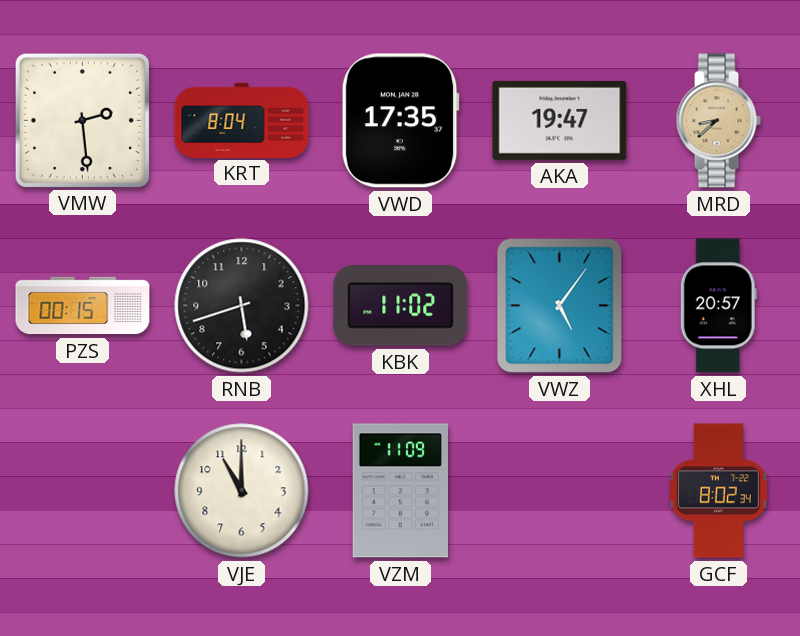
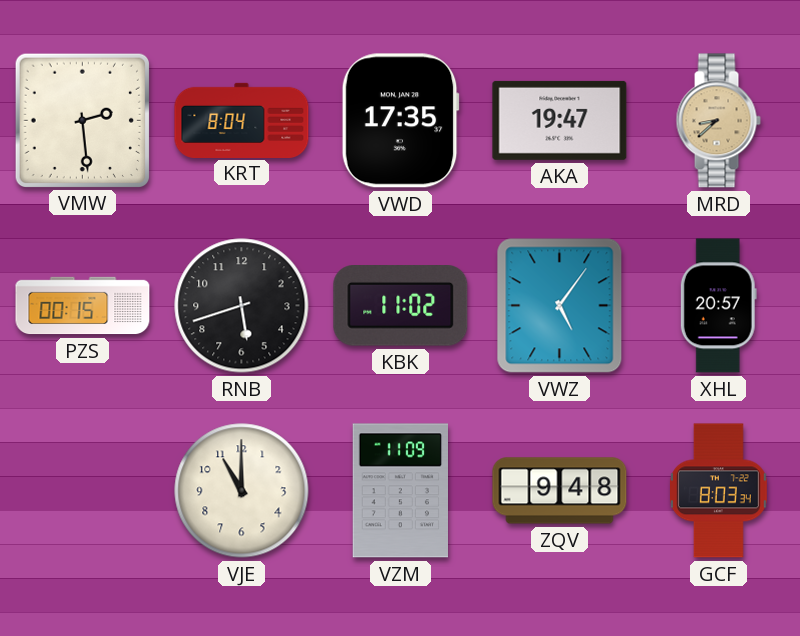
ZQV: none -> 9:48 (560, 491)
GCF: 8:02 -> 8:03 (718, 491)
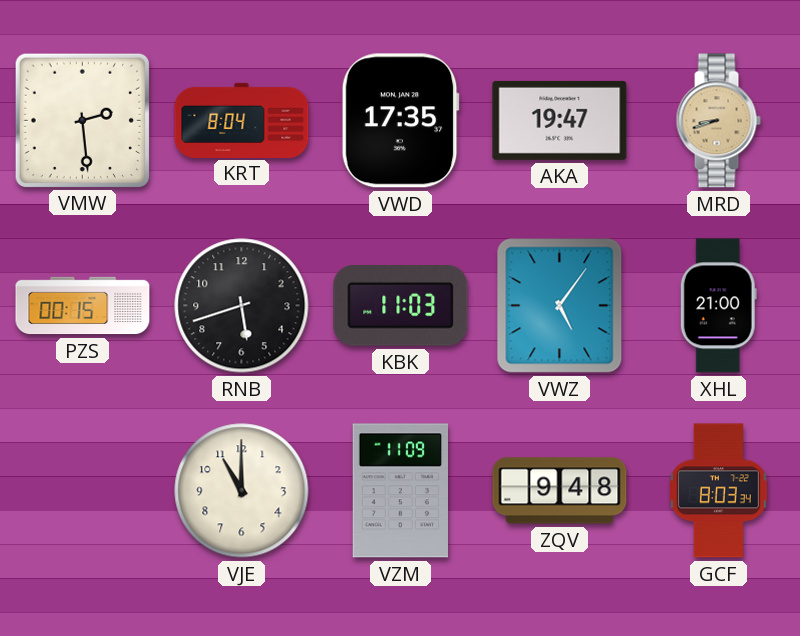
MRD: 8:38 -> 8:42 (718, 121)
KBK: 11:02 -> 11:03 (401, 306)
XHL: 20:57 -> 21:00 (718, 306)
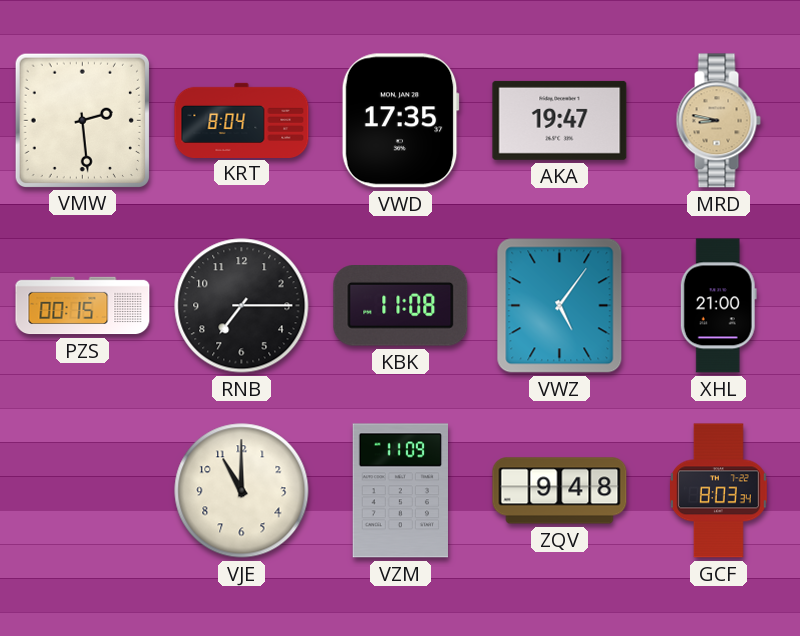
MRD: 8:42 -> 8:47 (718, 121)
RNB: 5:42 -> 7:15 (242, 306)
KBK: 11:03 -> 11:08 (401, 306)
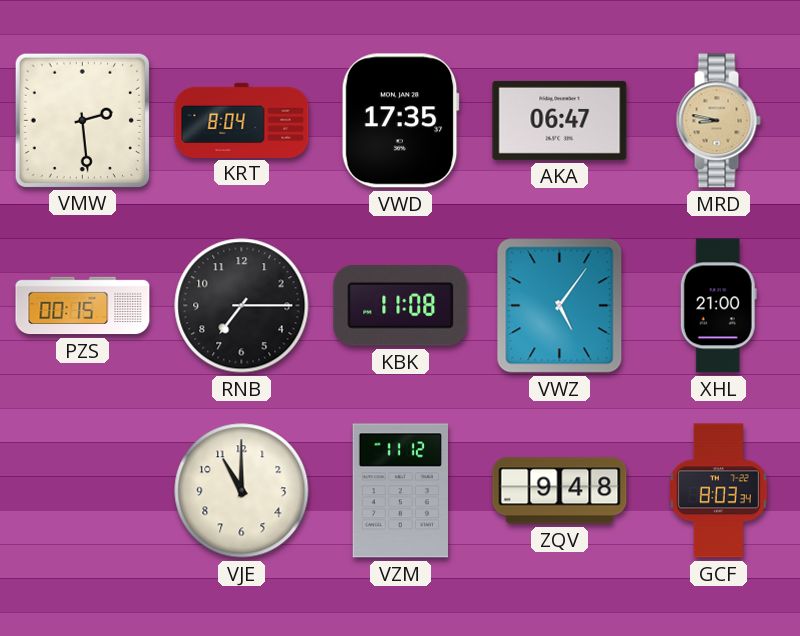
AKA: 19:47 -> 06:47 (560, 120)
VZM: 11:09 -> 11:12 (400, 491)
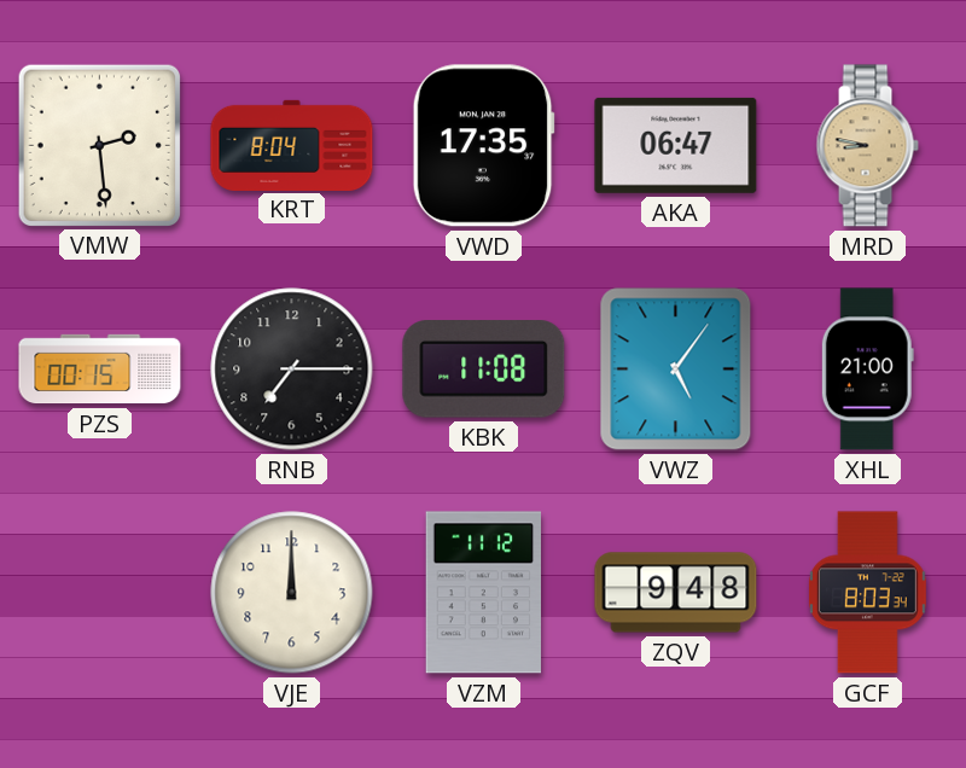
VJE: 11:00 -> 12:00 (292, 593)
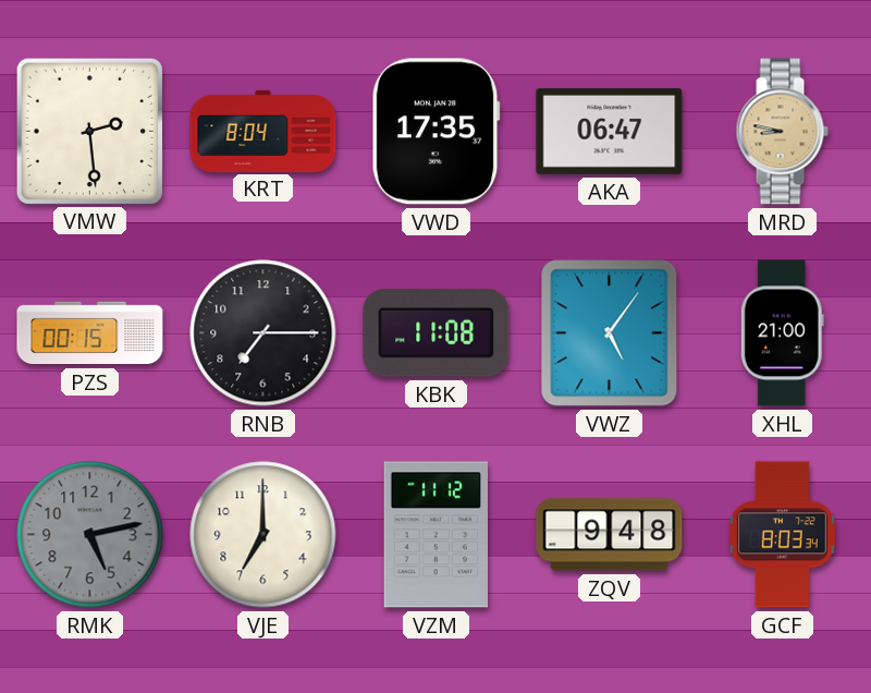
RMK: none -> 5:13 (90, 535)
VJE: 12:00 -> 7:00 (263, 535)
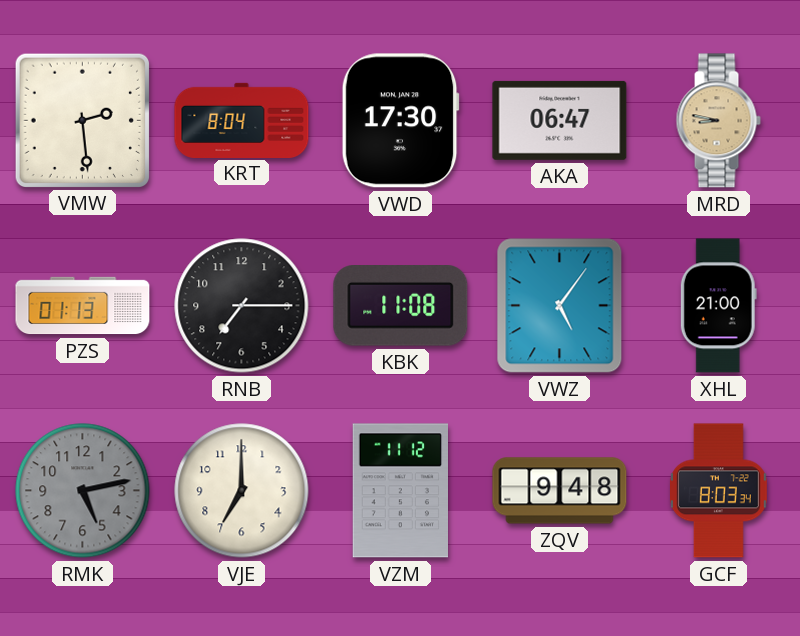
VWD: 17:35 -> 17:30 (400, 121)
PZS: 00:15 -> 01:13 (83, 306)
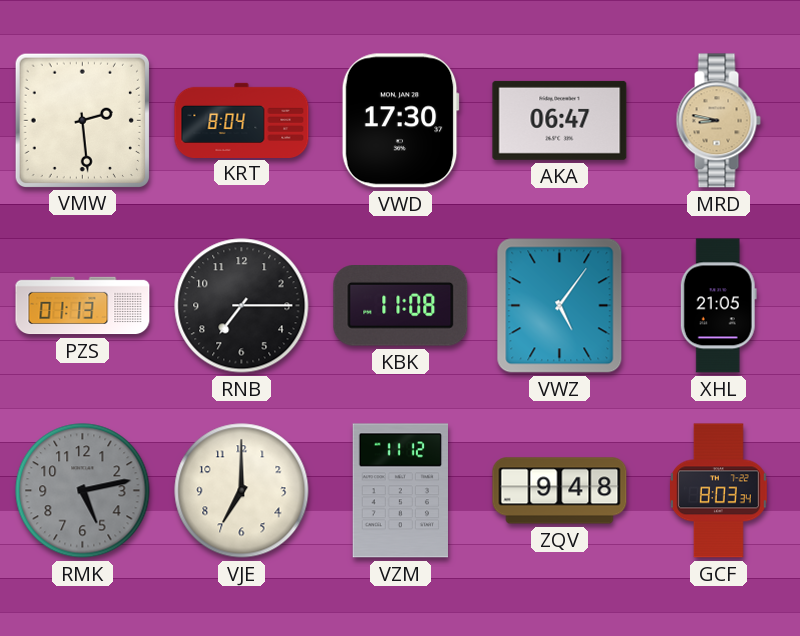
XHL: 21:00 -> 21:05 (718, 306)
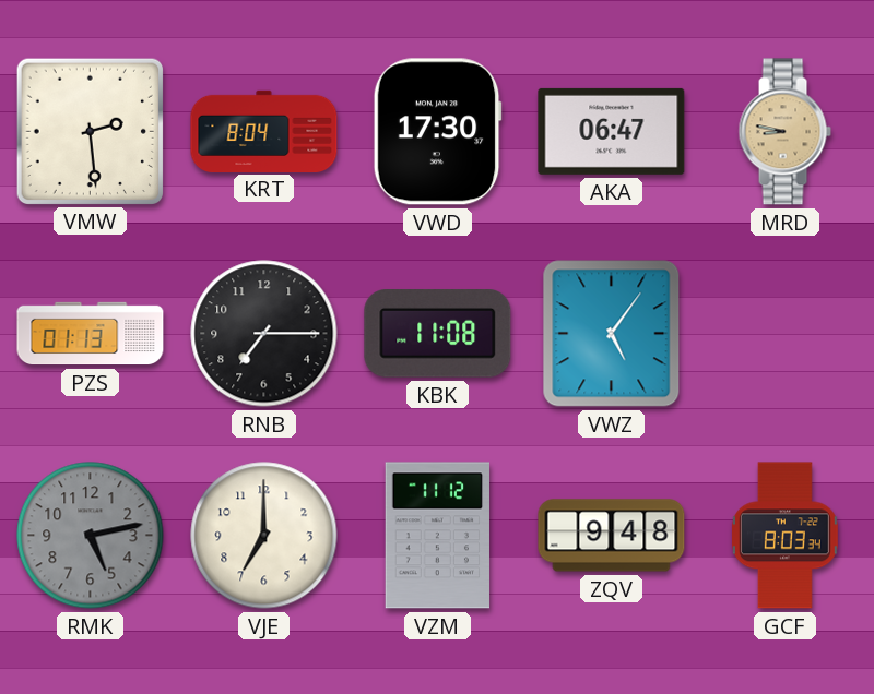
XHL: 21:05 -> none (718, 306)
